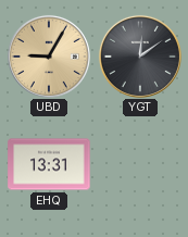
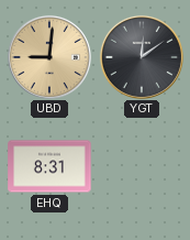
UBD: 9:05 -> 9:01 (49, 57)
EHQ: 13:31 -> 8:31 (49, 166)
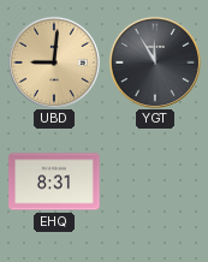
YGT: 12:09 -> 11:55 (155, 62)
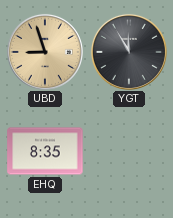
UBD: 9:01 -> 8:57 (45, 52)
EHQ: 8:31 -> 8:35 (45, 151)
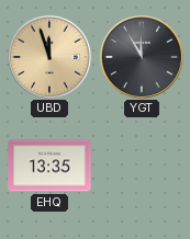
UBD: 8:57 -> 11:57 (49, 57)
EHQ: 8:35 -> 13:35 (49, 166)
